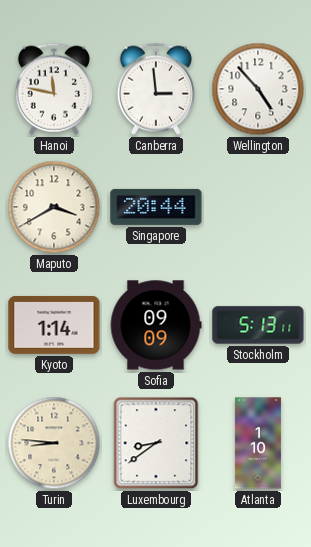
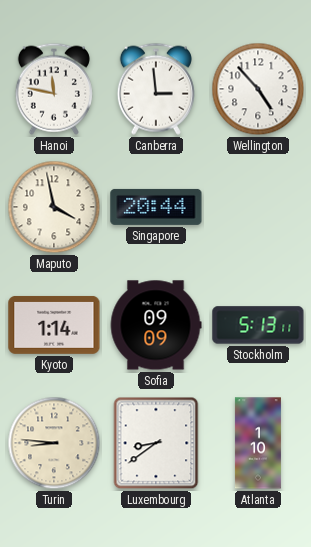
Maputo: 3:40 -> 3:58 (54, 207)
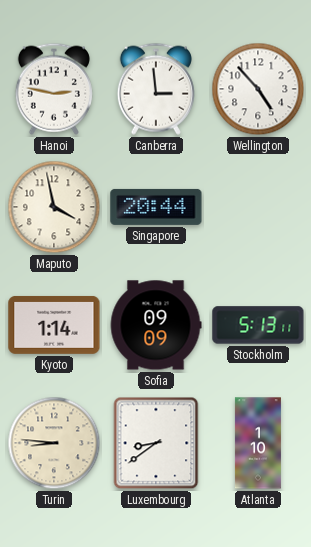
Hanoi: 11:47 -> 2:47 (54, 89)
